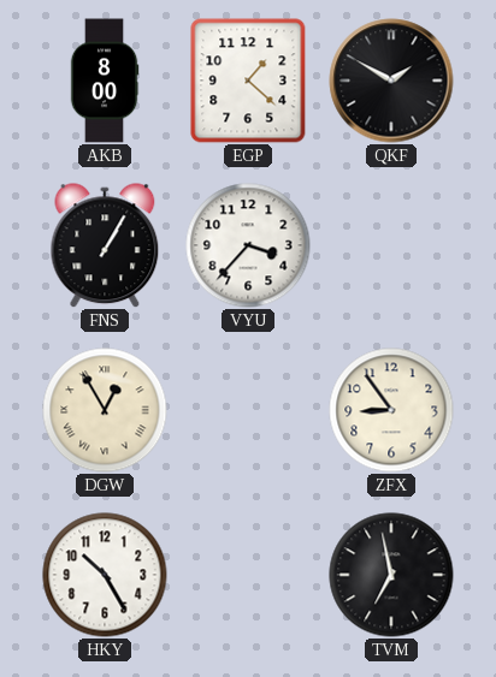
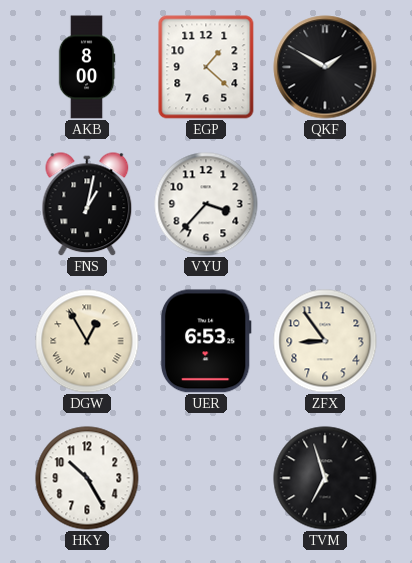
FNS: 1:05 -> 1:02 (87, 204)
UER: none -> 6:53 (206, 341)
TVM: 6:58 -> 6:57 (325, 478)
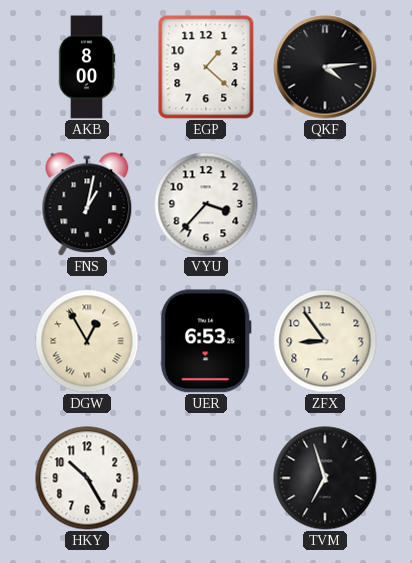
QKF: 1:50 -> 4:14 (325, 67)
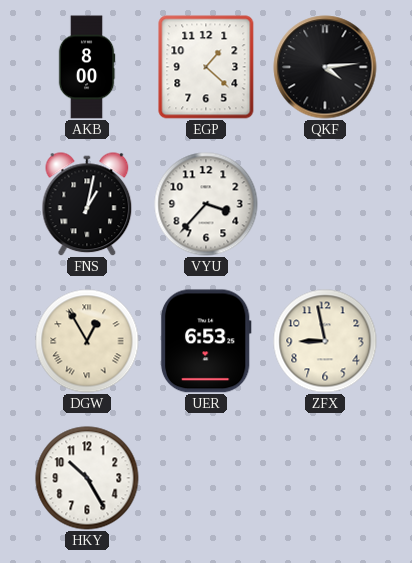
ZFX: 8:54 -> 8:58 (325, 341)
TVM: 6:57 -> none (325, 478)
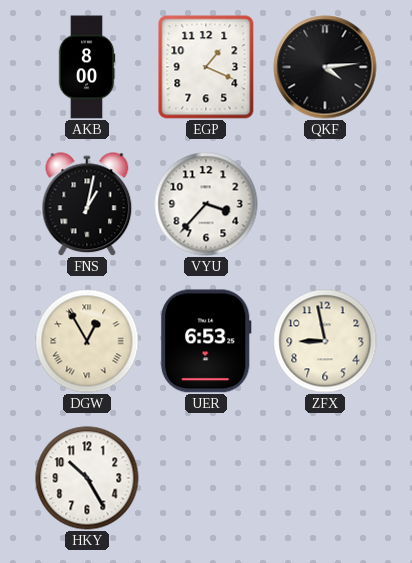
EGP: 1:22 -> 1:19 (206, 67)
